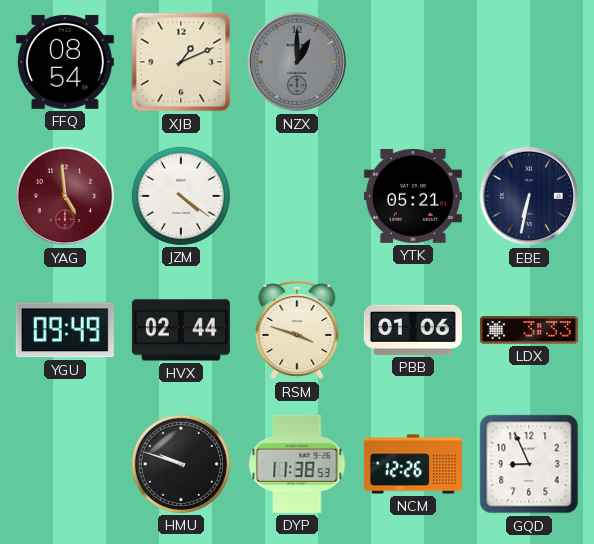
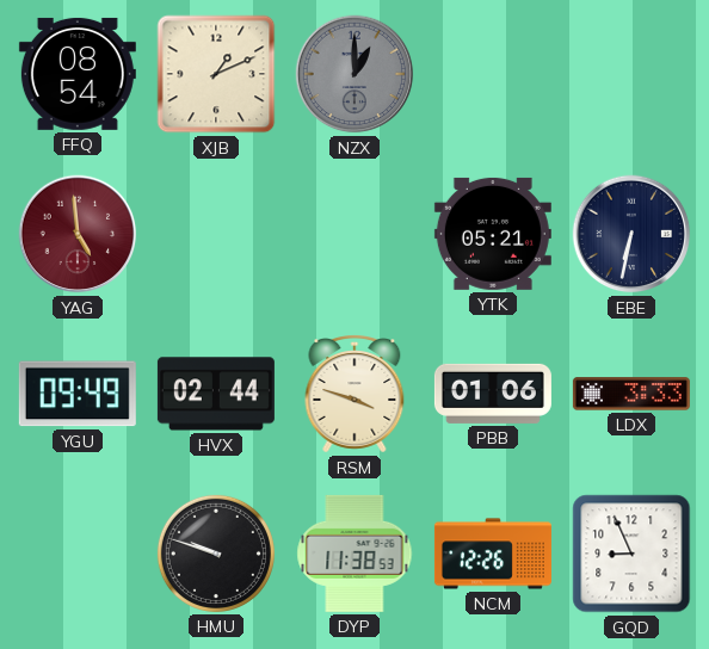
JZM: 4:21 -> none (181, 196)
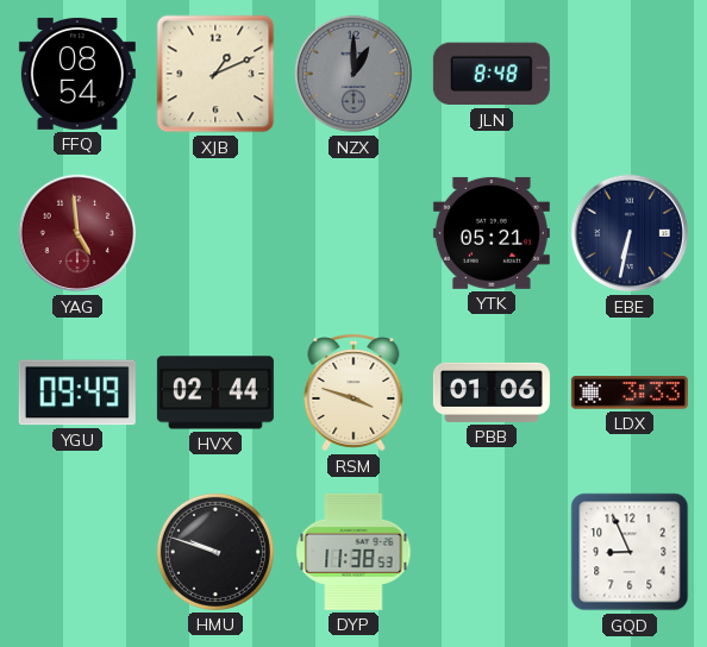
JLN: none -> 8:48 (492, 74)
NCM: 12:26 -> none (493, 554)
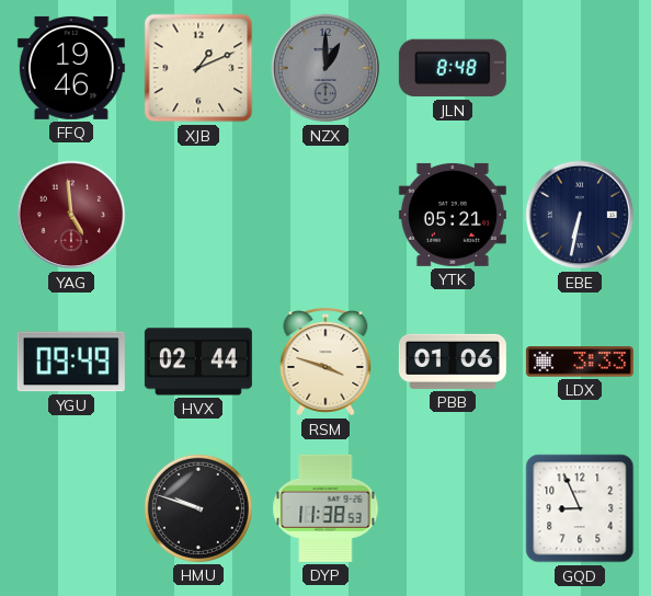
FFQ: 08:54 -> 19:46 (71, 68)
